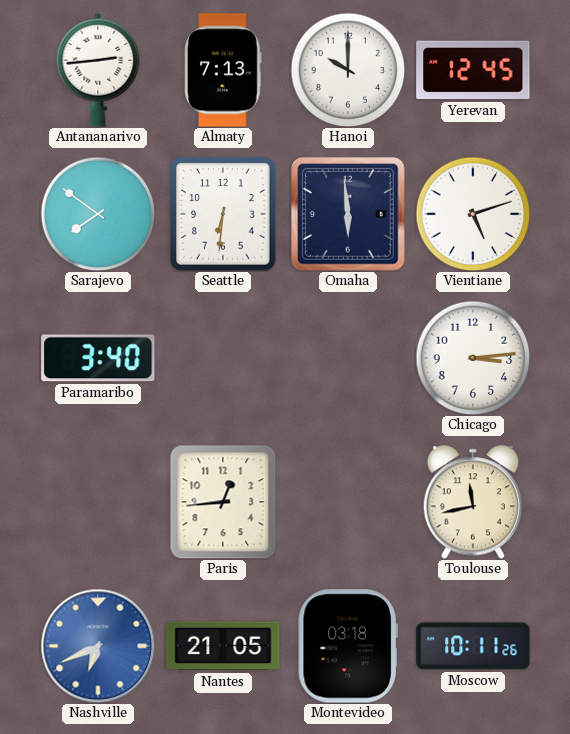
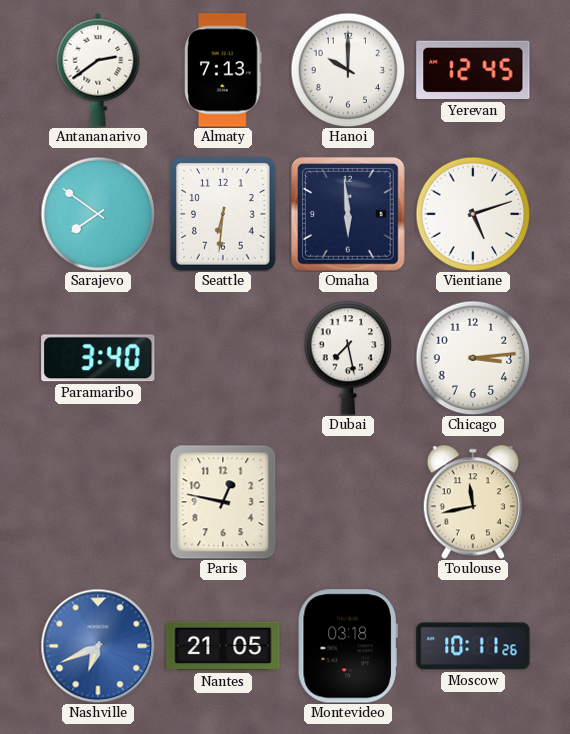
Antananarivo: 2:44 -> 2:39 (98, 70)
Dubai: none -> 7:28 (348, 358)
Paris: 12:44 -> 12:47 (223, 502)
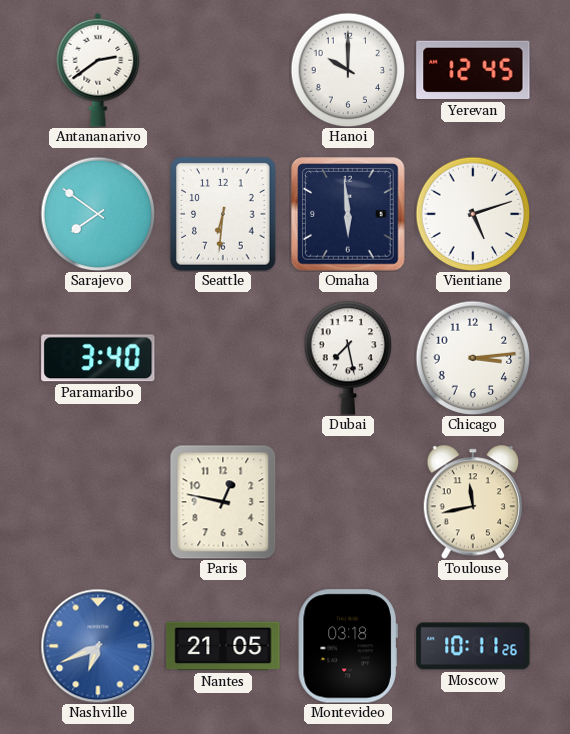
Almaty: 7:13 -> none (223, 70)
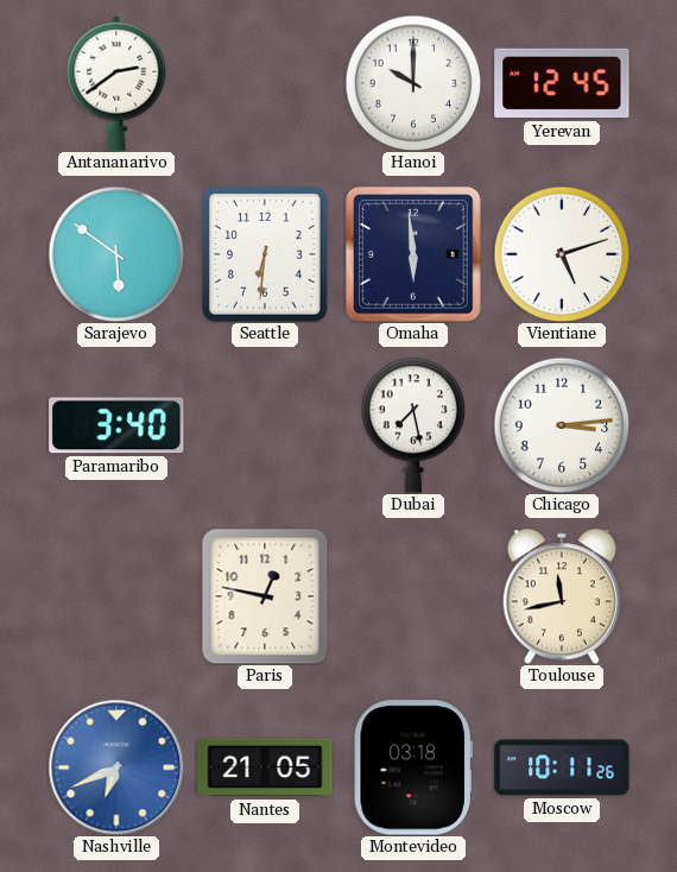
Sarajevo: 7:51 -> 5:51 (116, 254)
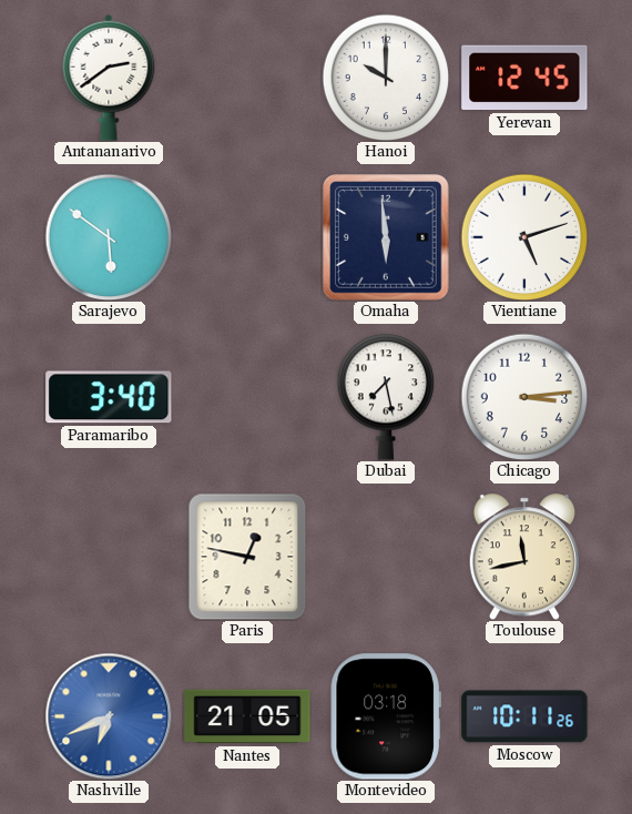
Seattle: 6:31 -> none (265, 254)
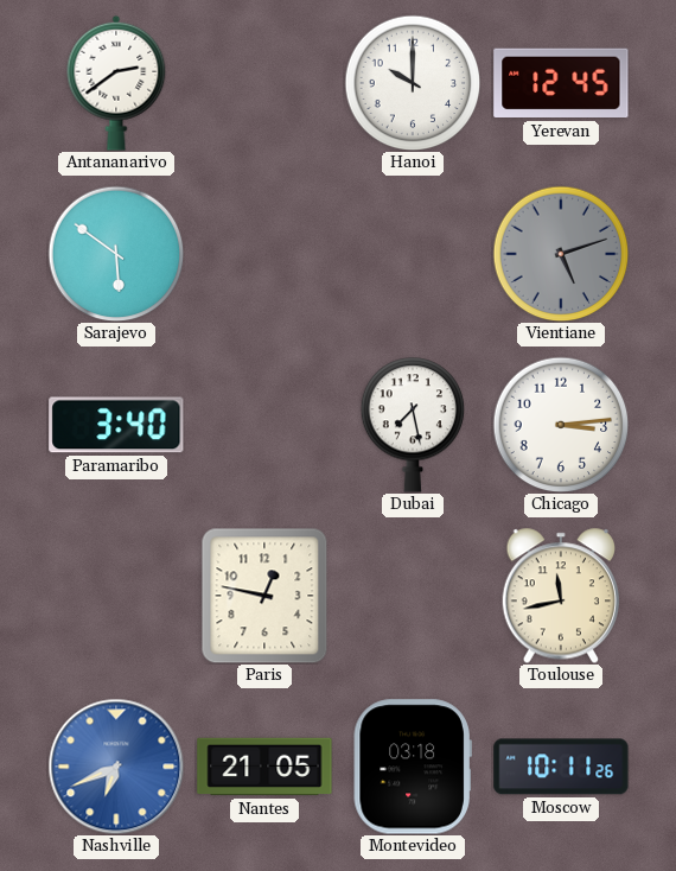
Omaha: 5:59 -> none (386, 237)
Vientiane dial: white -> grey (561, 254)
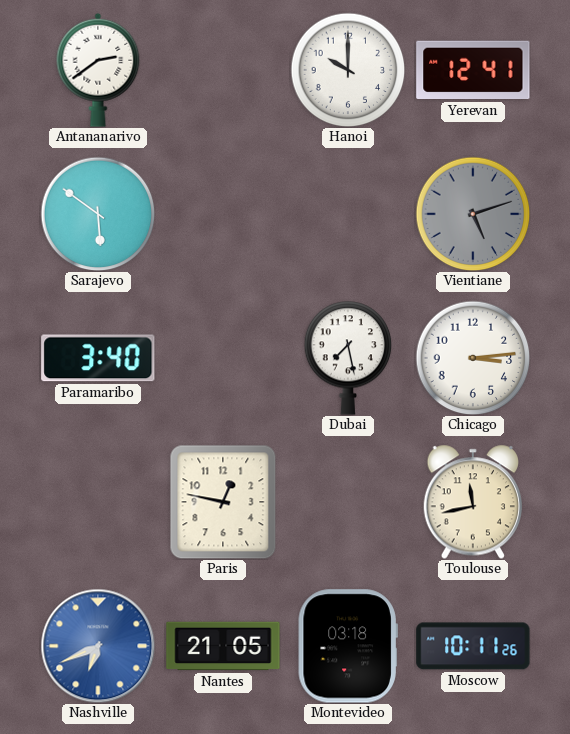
Yerevan: 12:45 -> 12:41 (473, 70)
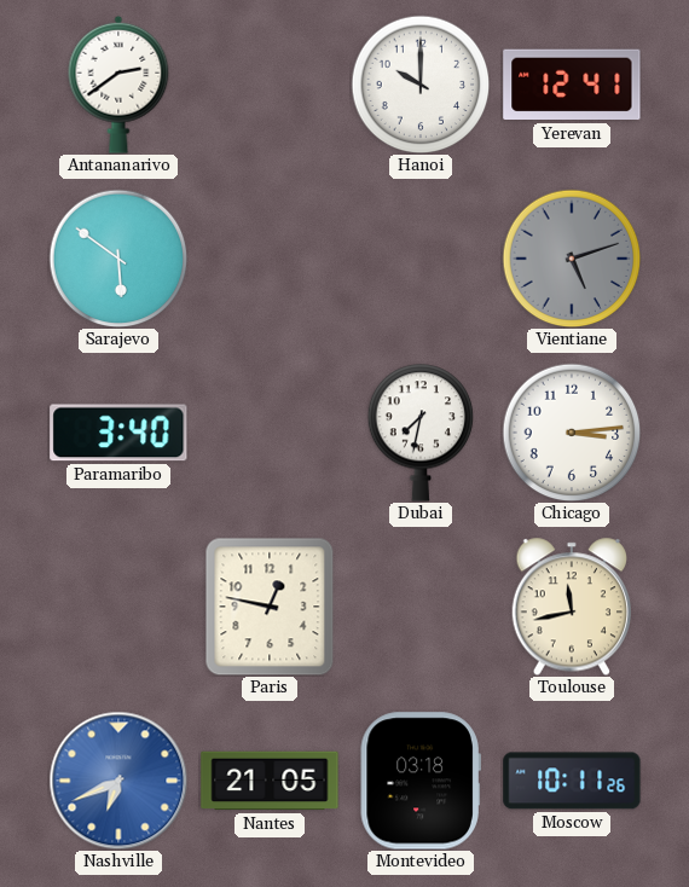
Dubai: 7:28 -> 7:32 (421, 433)
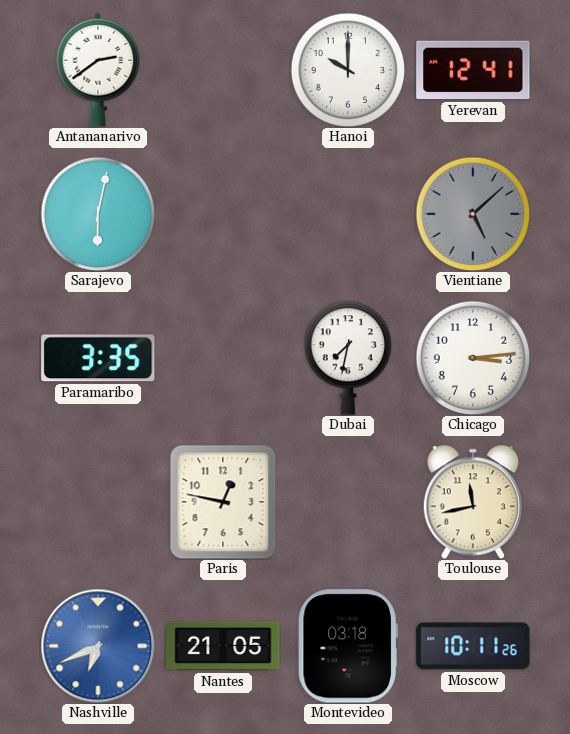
Sarajevo: 5:51 -> 6:02 (98, 214)
Vientiane: 5:12 -> 5:08 (473, 214)
Paramaribo: 3:40 -> 3:35 (98, 358)
